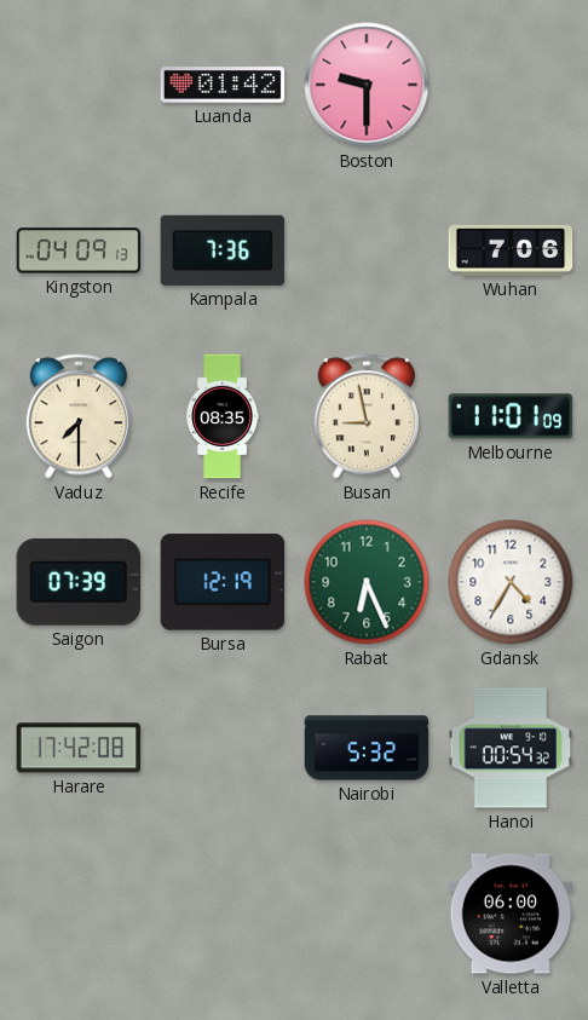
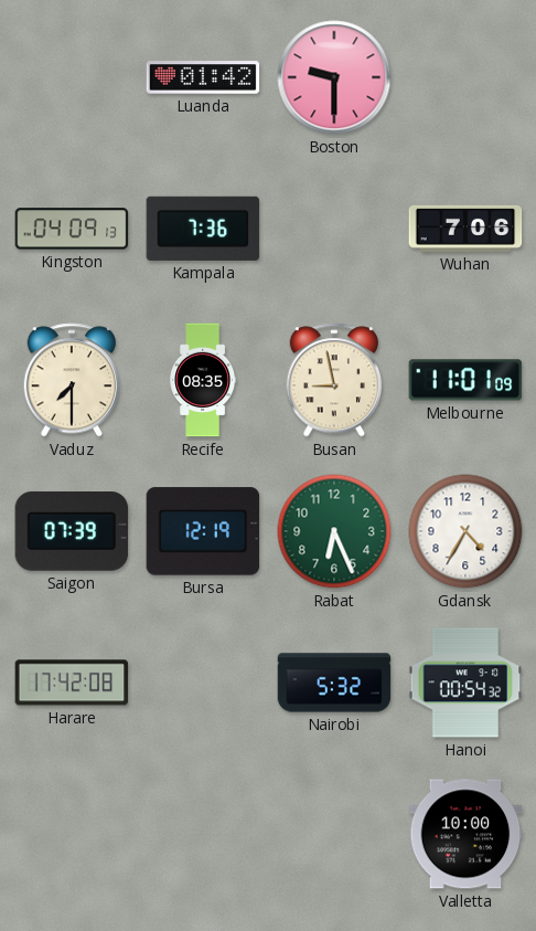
Valletta: 06:00 -> 10:00 (465, 834)
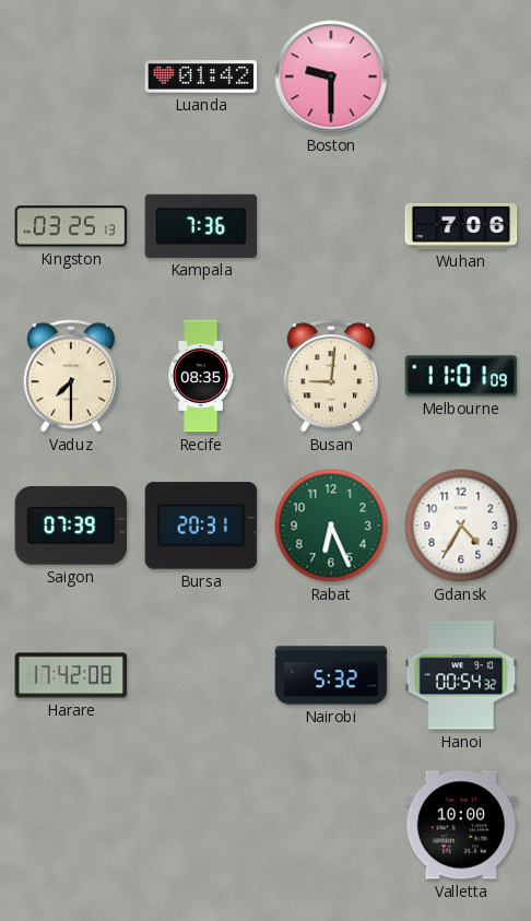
Kingston: 04:09 -> 03:25 (71, 226)
Busan: 8:58 -> 9:01 (331, 376)
Bursa: 12:19 -> 20:31 (201, 526)
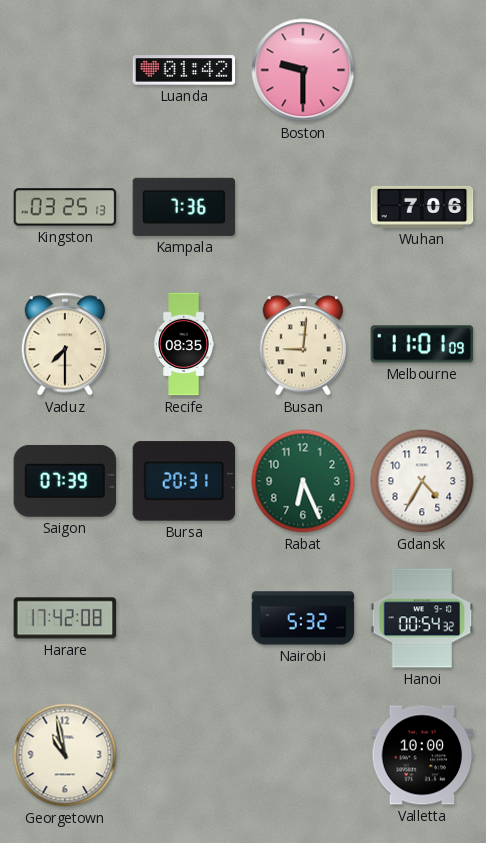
Georgetown: none -> 10:58 (65, 755)
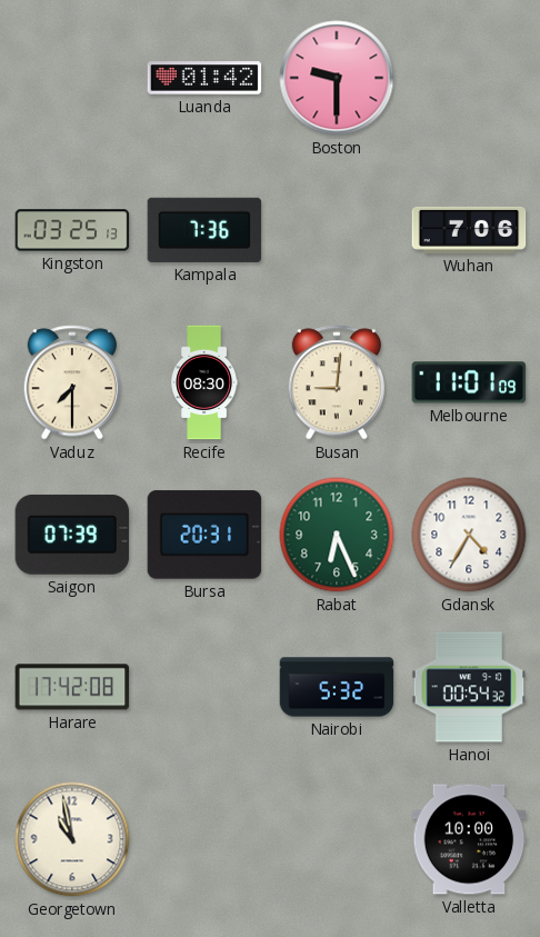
Recife: 08:35 -> 08:30 (204, 382)
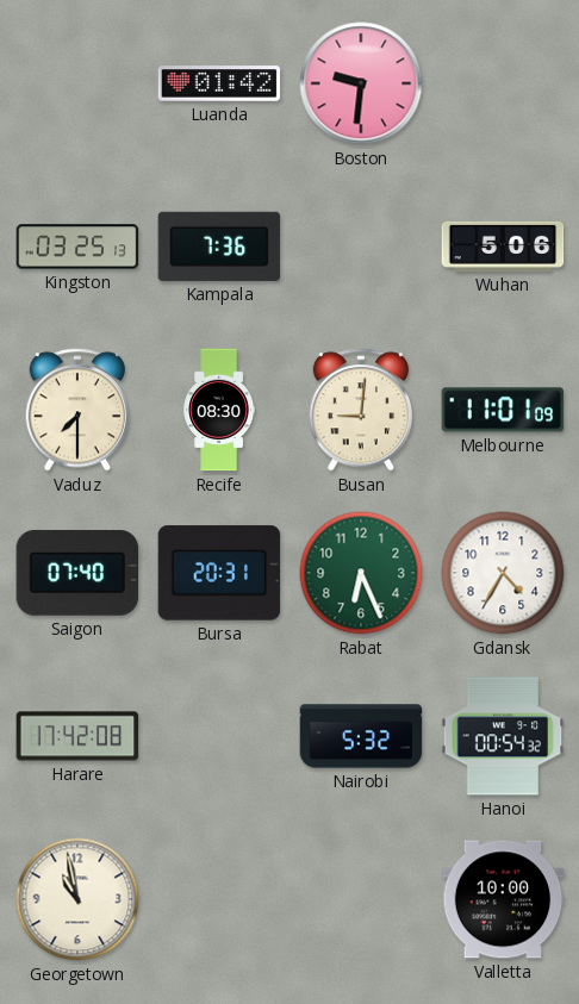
Boston: 9:30 -> 9:31 (361, 83)
Wuhan: 7:06 -> 5:06 (503, 247)
Saigon: 07:39 -> 07:40 (77, 573)
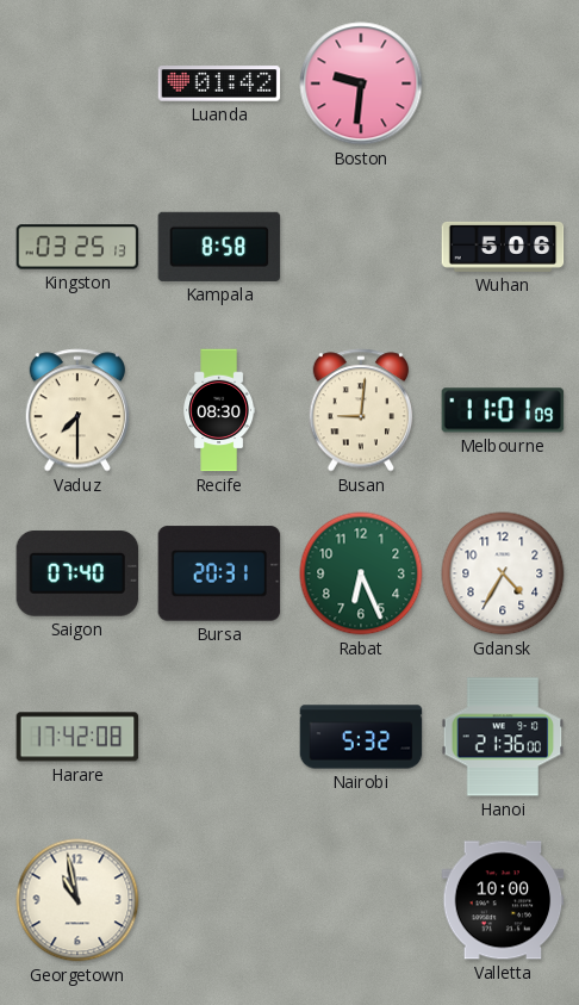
Kampala: 7:36 -> 8:58 (219, 247)
Hanoi: 00:54 -> 21:36 (503, 737)
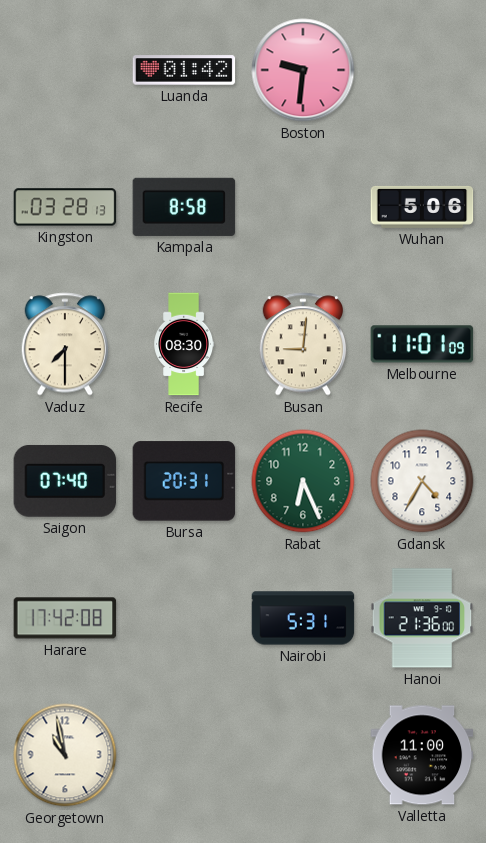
Kingston: 03:25 -> 03:28 (65, 207)
Nairobi: 5:32 -> 5:31 (303, 618)
Valletta: 10:00 -> 11:00 (422, 755)
